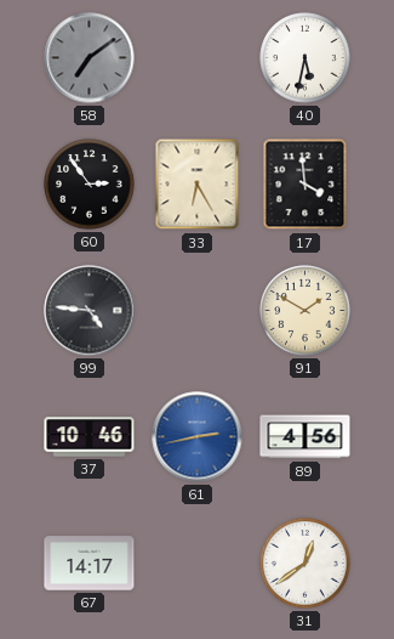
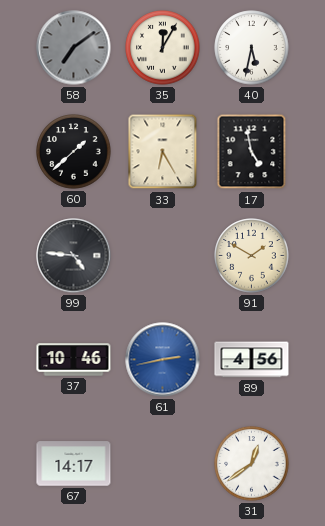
35: none -> 12:05 (163, 48)
60: 2:54 -> 1:38 (74, 152)
17: 3:59 -> 4:58 (252, 152)
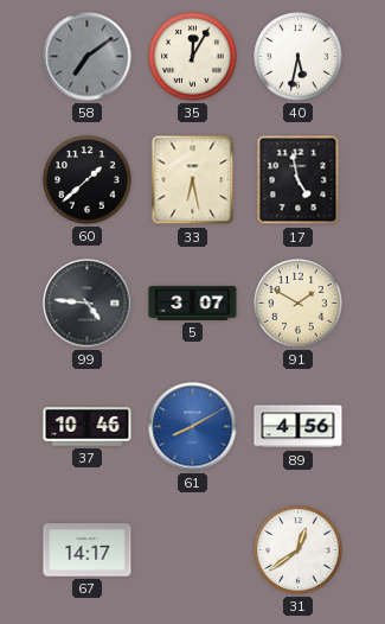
33: 6:25 -> 6:28 (193, 180)
5: none -> 3:07 (193, 303)
61: 2:43 -> 8:10 (193, 427)
